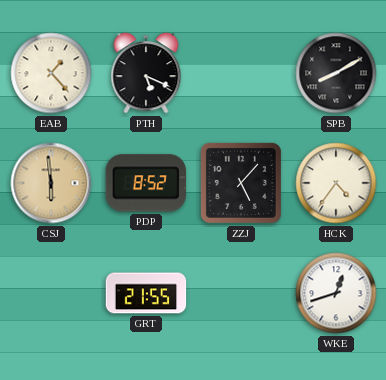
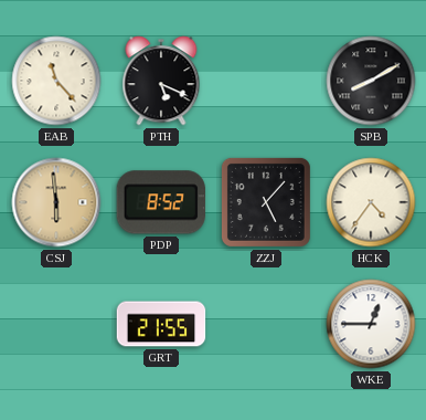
EAB: 1:23 -> 11:23 (56, 81)
WKE: 12:42 -> 12:45 (371, 324)
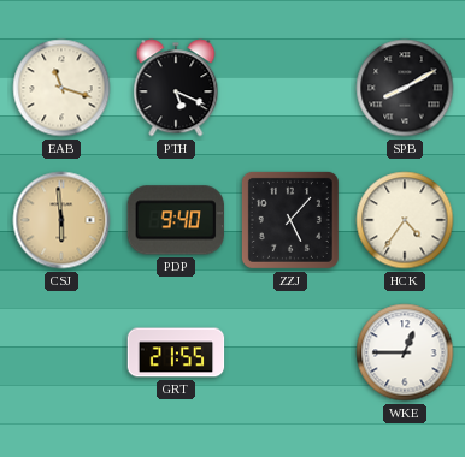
EAB: 11:23 -> 11:18 (61, 88)
PDP: 8:52 -> 9:40 (175, 220)
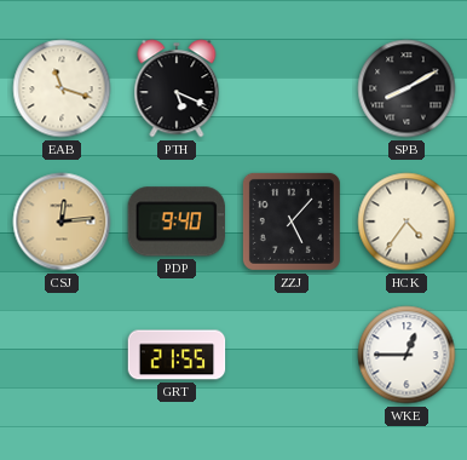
CSJ: 5:59 -> 12:14 (62, 222)
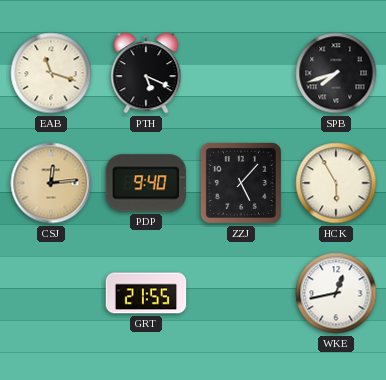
SPB: 8:10 -> 7:42 (336, 73)
HCK: 4:36 -> 5:55 (336, 183)
WKE: 12:45 -> 12:43 (336, 293)
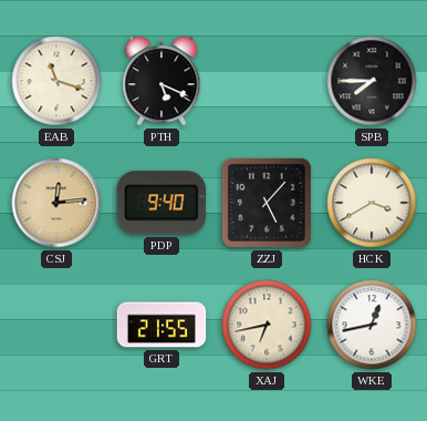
SPB: 7:42 -> 7:45 (372, 81)
HCK: 5:55 -> 3:40 (372, 203)
XAJ: none -> 6:43 (267, 325)
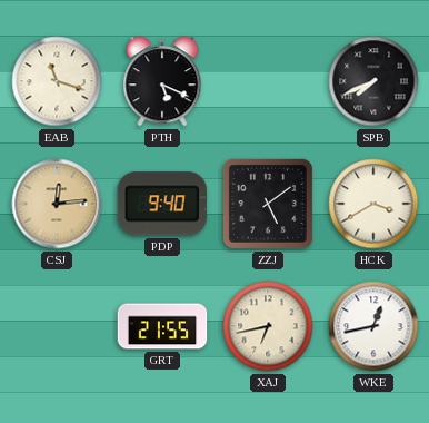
SPB: 7:45 -> 7:41 (373, 81)
ZZJ: 5:07 -> 5:09 (268, 204)
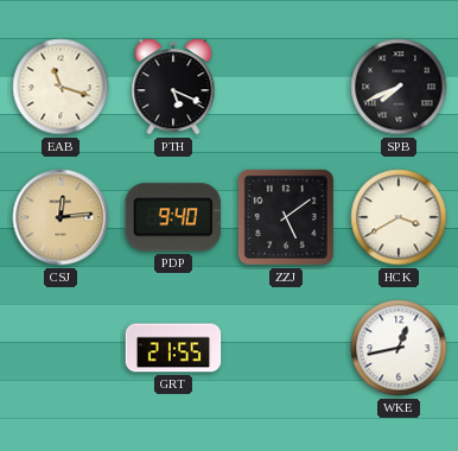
XAJ: 6:43 -> none (268, 326)
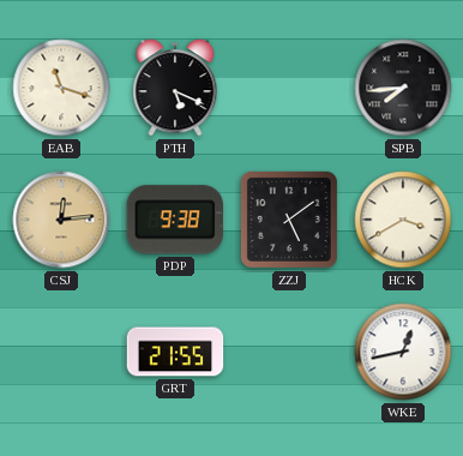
SPB: 7:41 -> 7:44 (403, 88)
PDP: 9:40 -> 9:38 (174, 220)
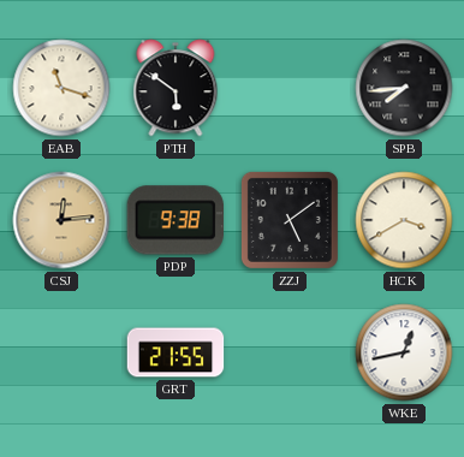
PTH: 5:19 -> 5:51 (176, 88)
